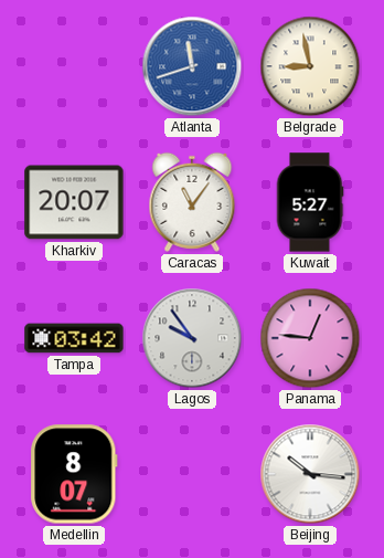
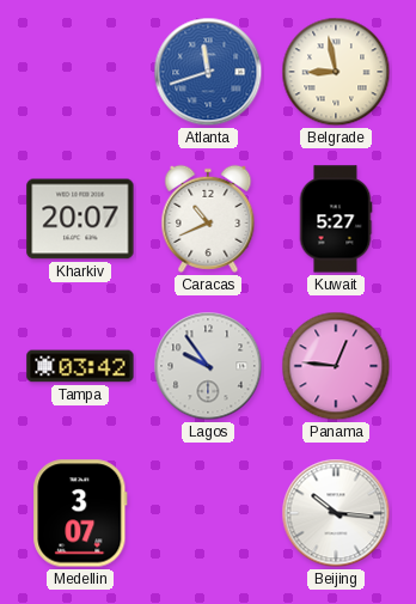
Caracas: 11:06 -> 10:41 (208, 219)
Medellin: 8:07 -> 3:07 (80, 513)
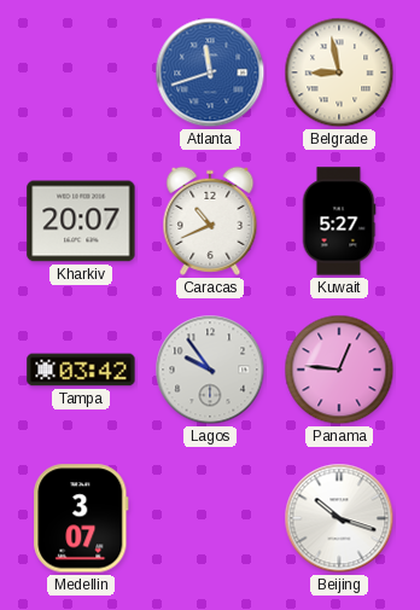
Beijing: 10:16 -> 10:18 (339, 518)
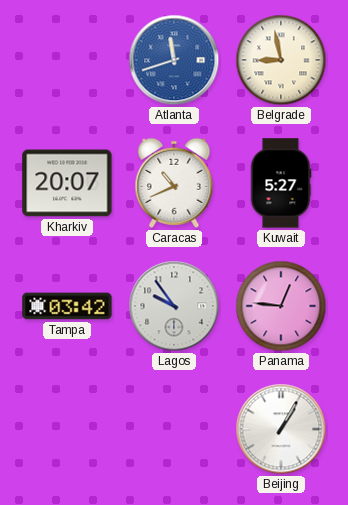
Medellin: 3:07 -> none (81, 518)
Beijing: 10:18 -> 1:05 (281, 429)
